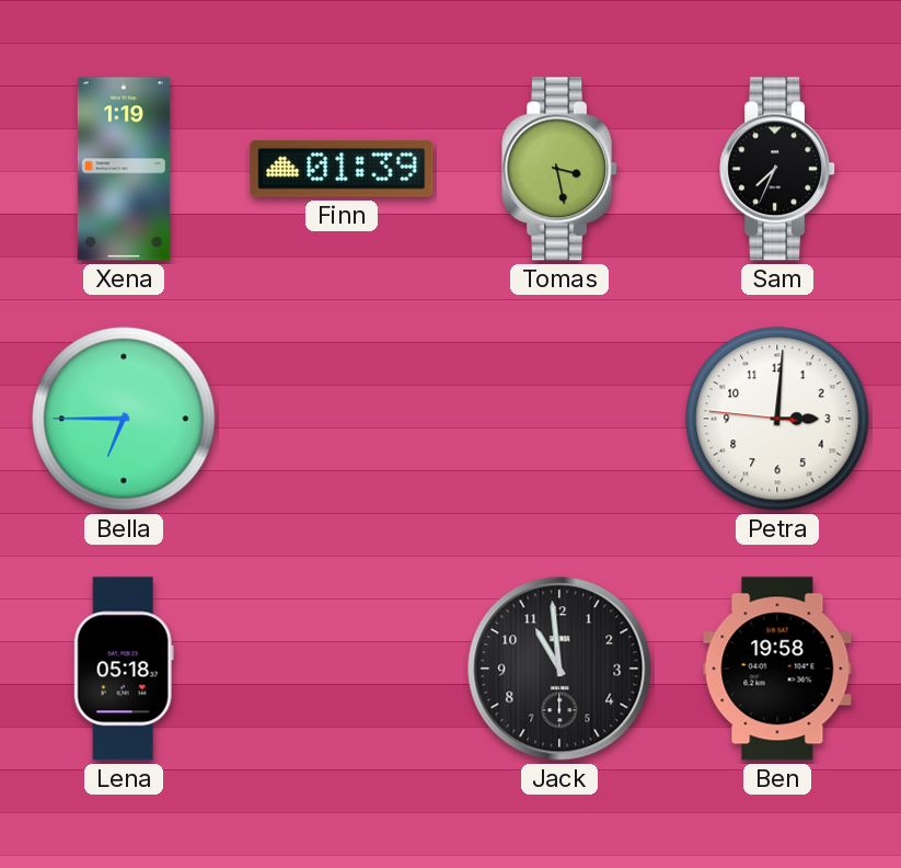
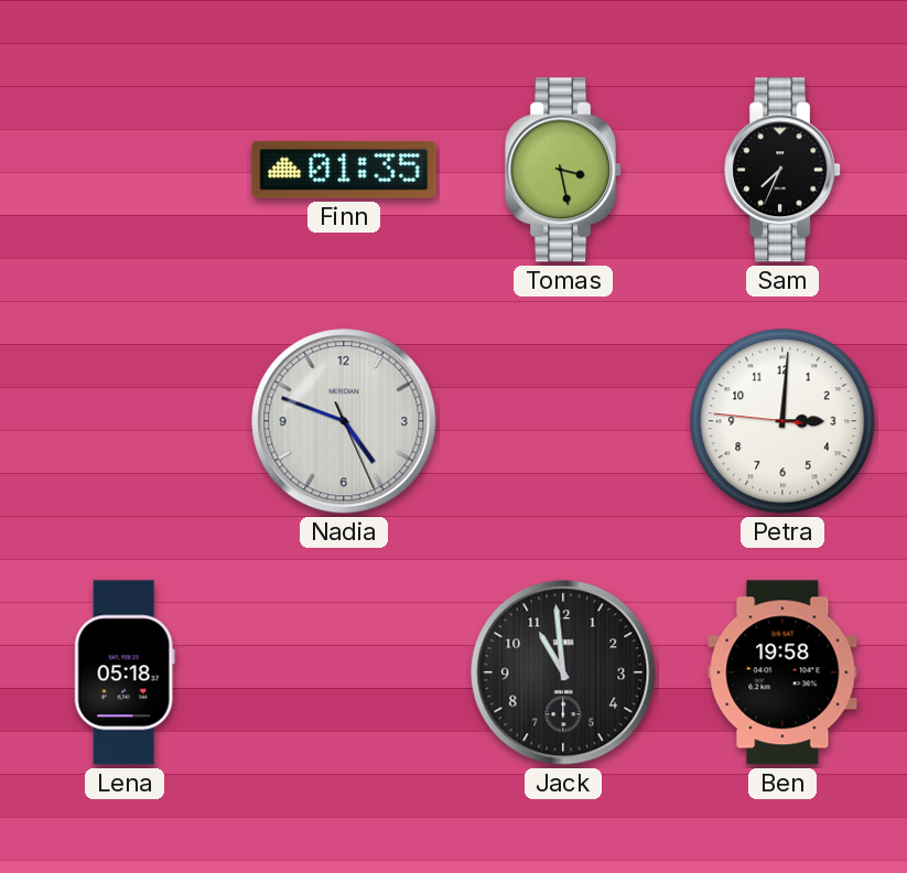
Xena: 1:19 -> none (124, 169)
Finn: 01:39 -> 01:35 (344, 170)
Bella: 6:45 -> none (124, 419)
Nadia: none -> 4:48 (344, 421)
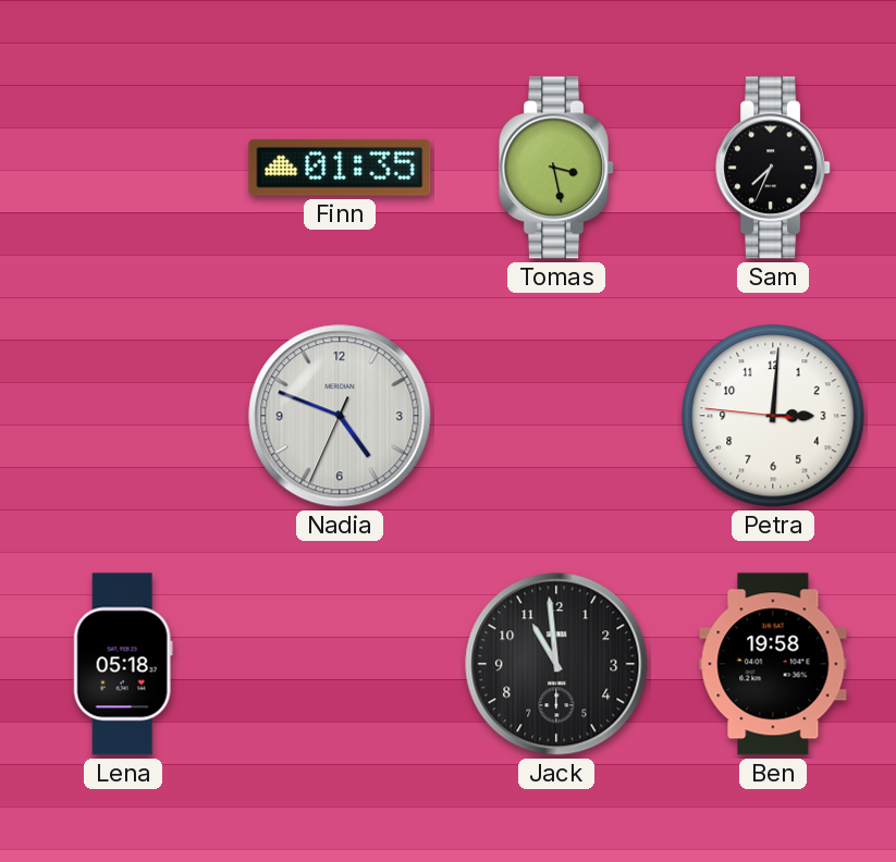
Nadia: 4:48:26 -> 4:48:34 (340, 416)
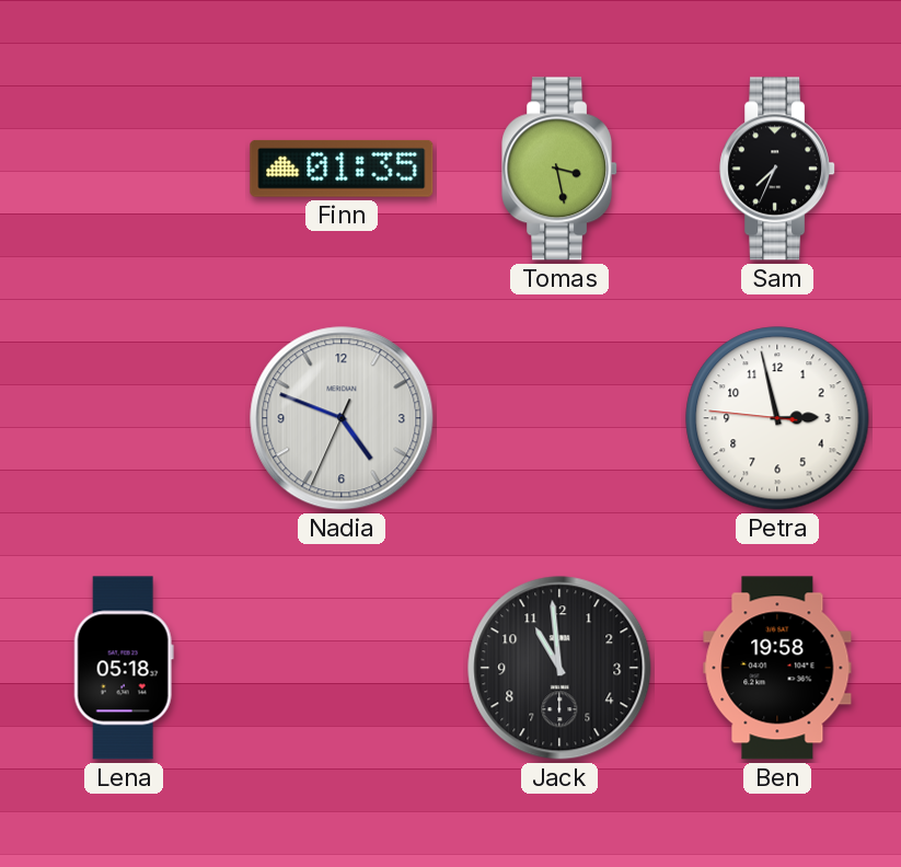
Petra: 3:00 -> 2:57 (777, 418)
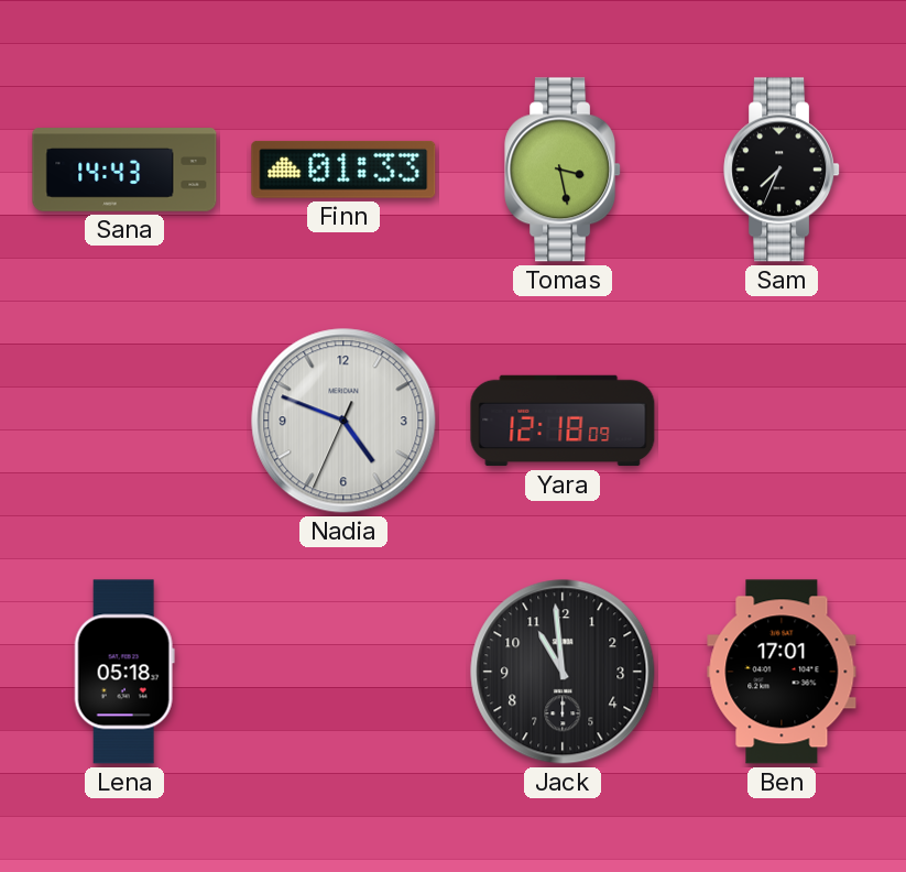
Sana: none -> 14:43 (124, 170)
Finn: 01:35 -> 01:33 (343, 170)
Yara: none -> 12:18 (563, 421)
Petra: 2:57 -> none (777, 418)
Ben: 19:58 -> 17:01 (782, 672)
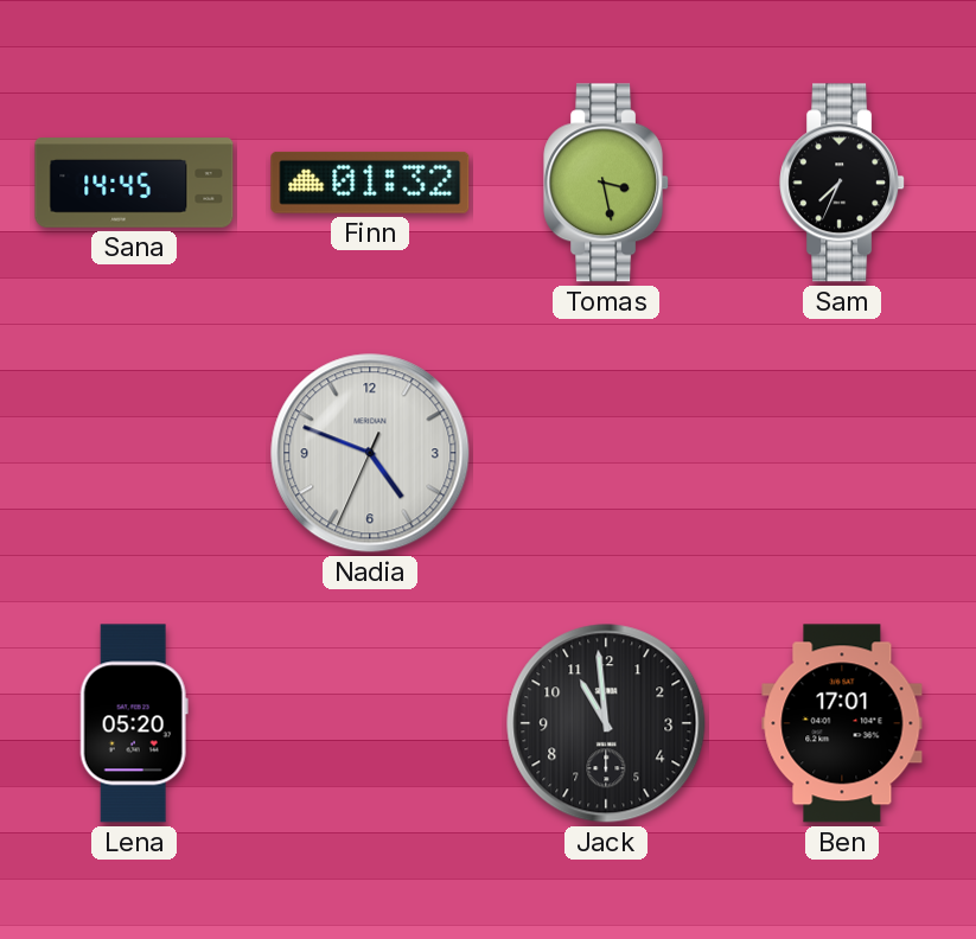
Sana: 14:43 -> 14:45 (134, 183)
Finn: 01:33 -> 01:32 (370, 183)
Yara: 12:18 -> none (563, 421)
Lena: 05:18 -> 05:20 (134, 723)
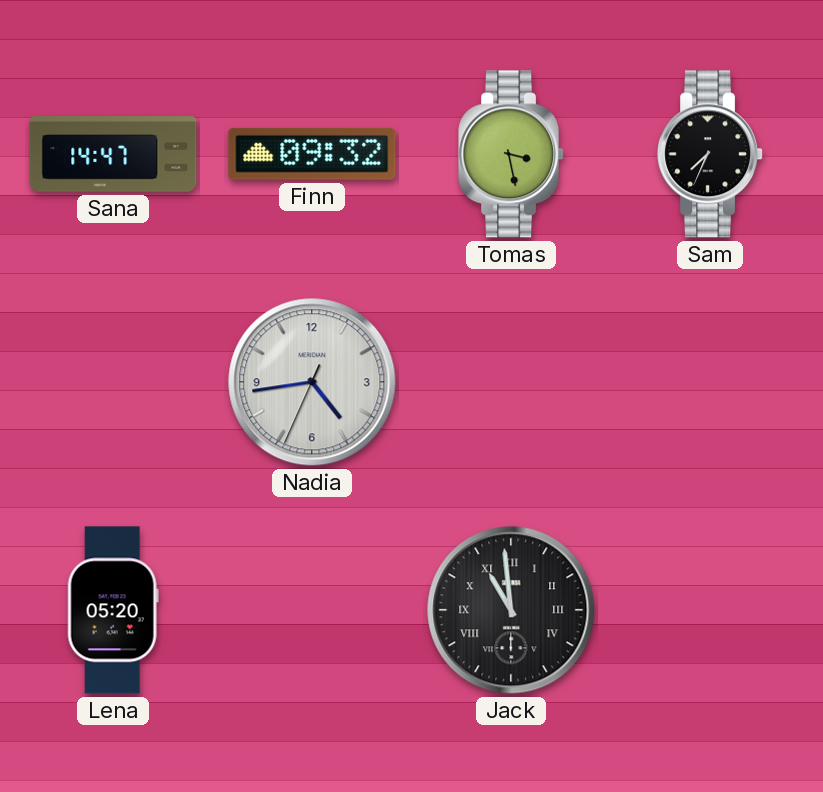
Sana: 14:45 -> 14:47 (113, 154)
Finn: 01:32 -> 09:32 (312, 154)
Nadia: 4:48 -> 4:43 (312, 382)
Jack numerals: Arabic -> Roman (511, 610)
Ben: 17:01 -> none (842, 723)
